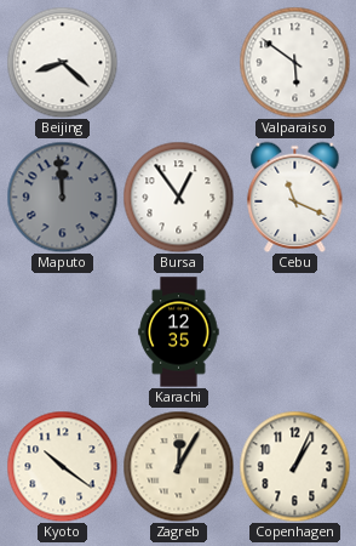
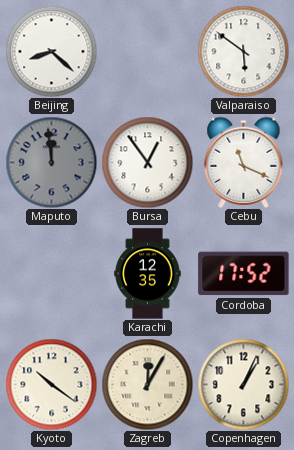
Cordoba: none -> 17:52 (244, 274)
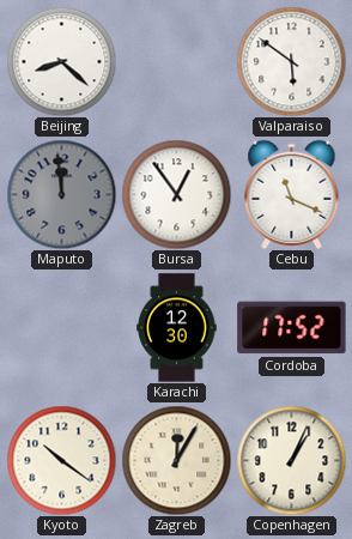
Karachi: 12:35 -> 12:30 (177, 328)
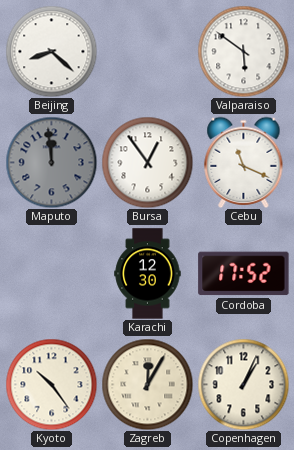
Kyoto: 10:21 -> 10:24 (51, 384)
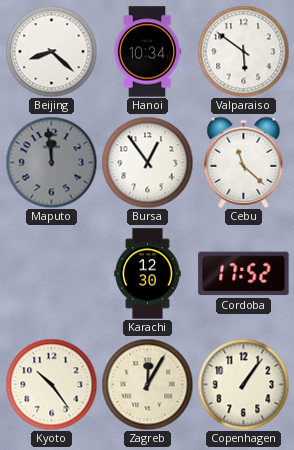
Hanoi: none -> 10:34 (147, 52)
Cebu: 11:19 -> 11:22 (244, 162)
Copenhagen: 1:04 -> 1:06 (243, 384)
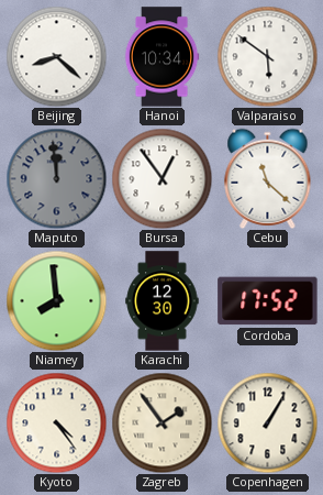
Niamey: none -> 7:59 (56, 300)
Kyoto: 10:24 -> 4:24 (56, 422)
Zagreb: 12:05 -> 1:54 (161, 422)
Copenhagen: 1:06 -> 1:05 (267, 422)
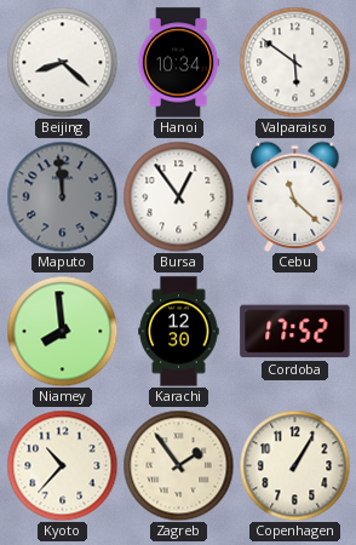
Kyoto: 4:24 -> 10:37 (62, 465)
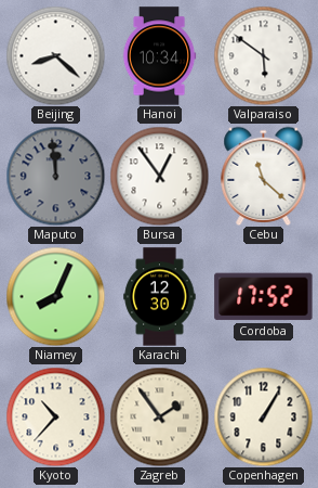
Niamey: 7:59 -> 8:04 (55, 296)
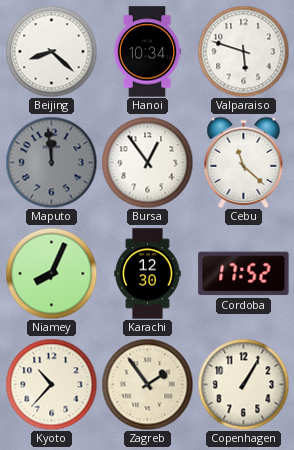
Valparaiso: 5:51 -> 5:48 (243, 51)
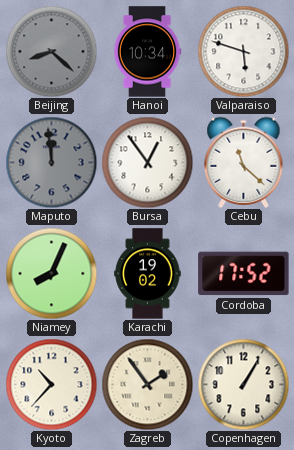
Beijing dial: white -> grey (51, 51)
Karachi: 12:30 -> 19:02 (148, 274)
